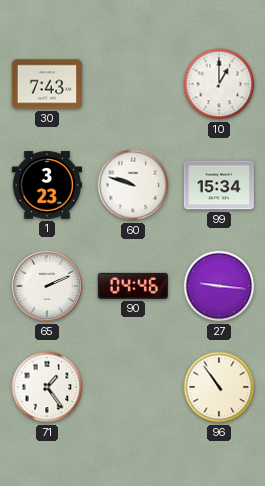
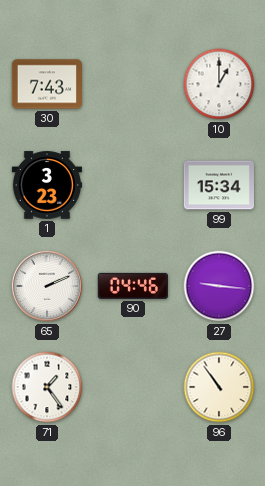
60: 9:48 -> none (133, 185)
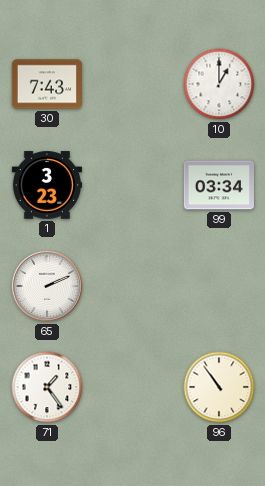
99: 15:34 -> 03:34 (219, 185)
90: 04:46 -> none (133, 286)
27: 9:16 -> none (219, 286)
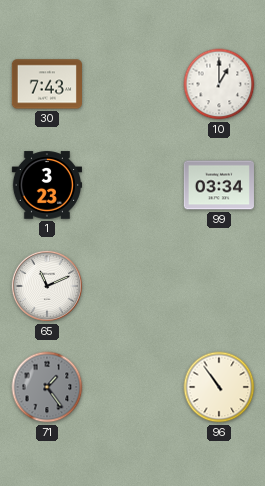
65: 2:11 -> 11:11 (47, 286)
71 dial: white -> grey (47, 387)
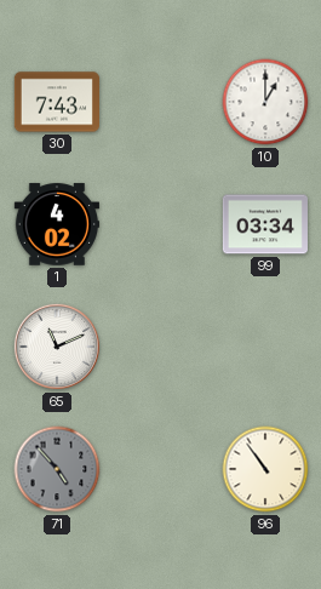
1: 3:23 -> 4:02 (56, 224)
71: 1:24 -> 4:53 (57, 469)
